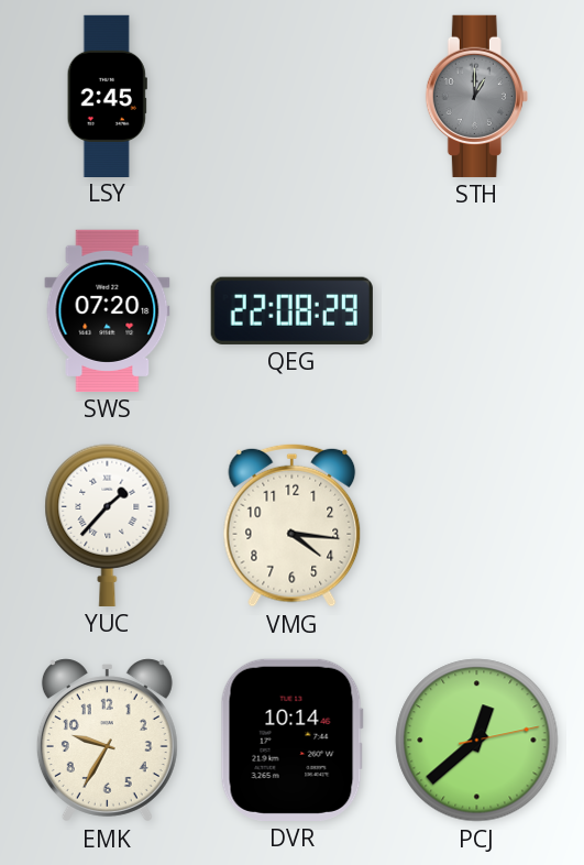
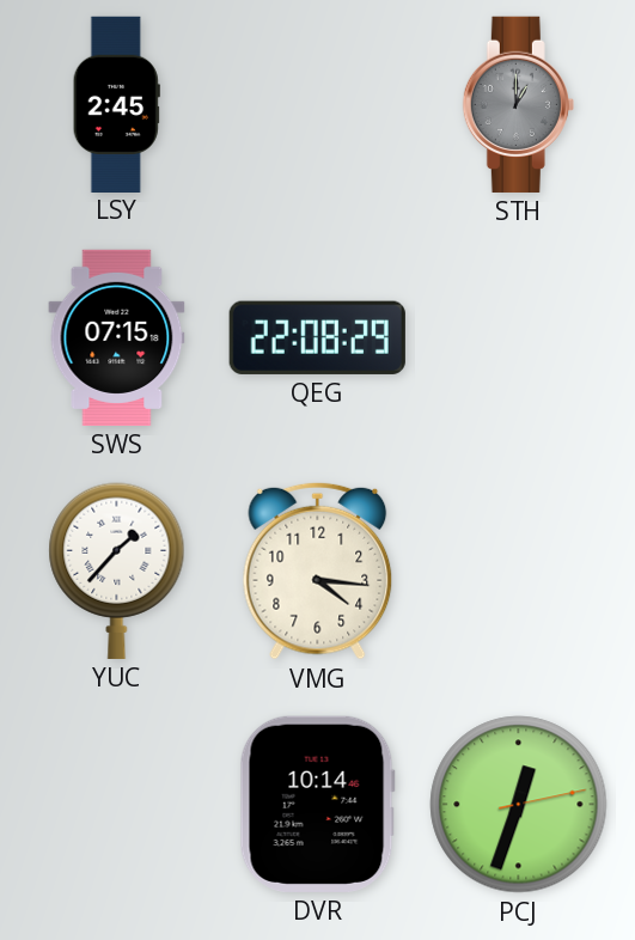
SWS: 07:20 -> 07:15 (117, 337)
EMK: 9:35 -> none (107, 741)
PCJ: 12:38 -> 12:33 (519, 805)
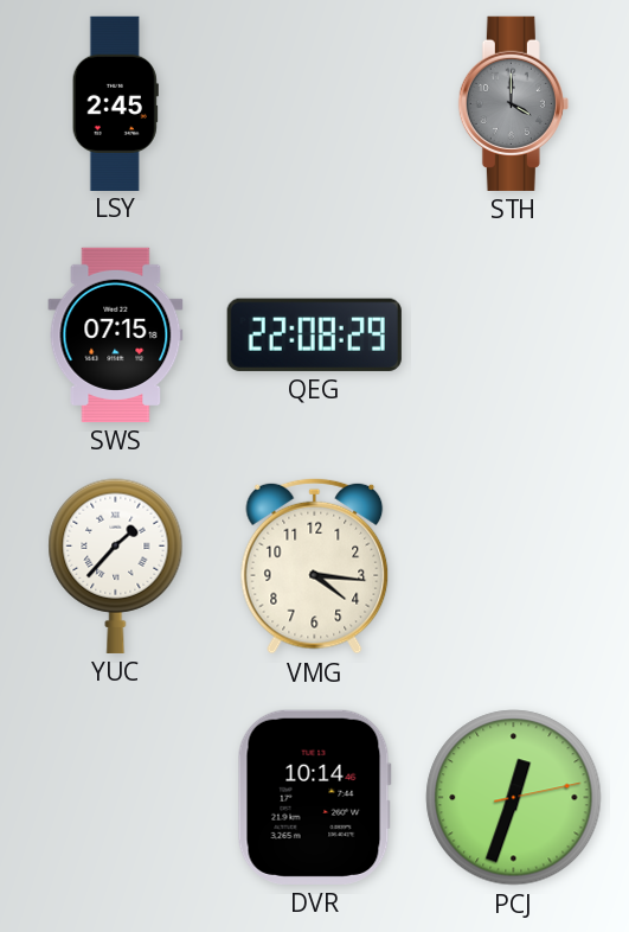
STH: 1:00 -> 4:00 (513, 103)
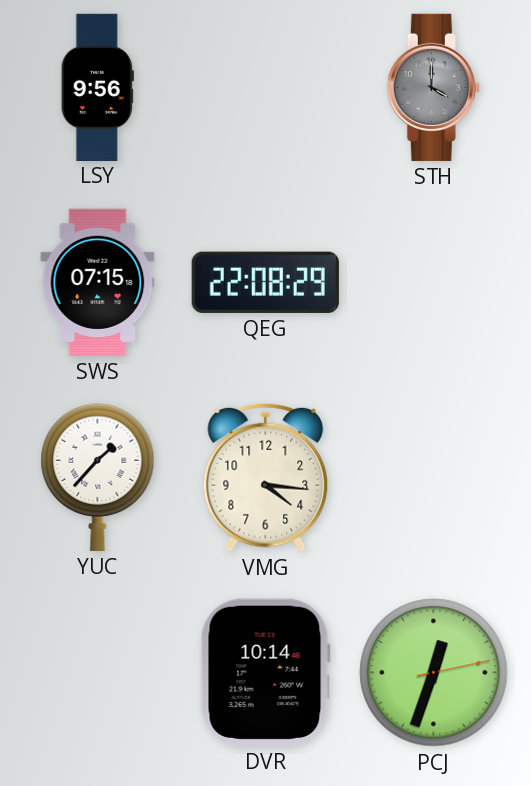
LSY: 2:45 -> 9:56 (97, 87)
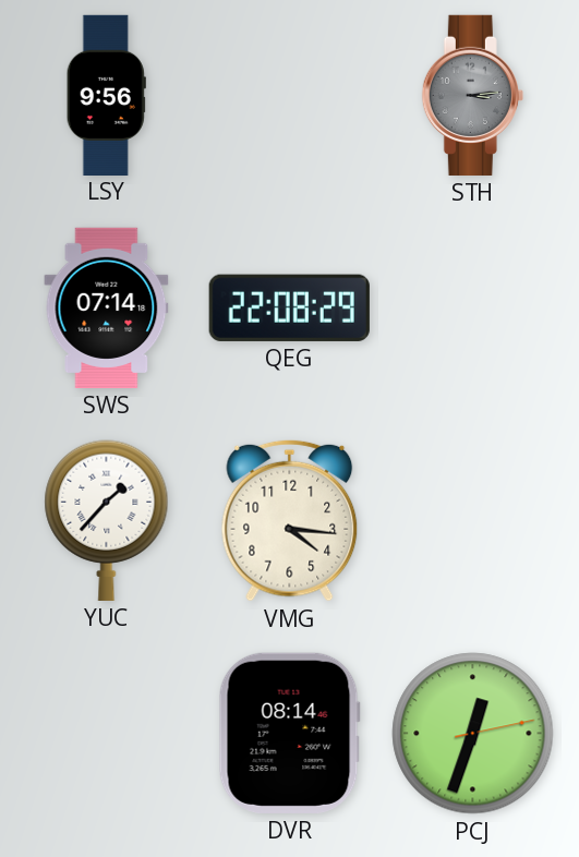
STH: 4:00 -> 3:14 (472, 95)
SWS: 07:15 -> 07:14 (107, 307)
DVR: 10:14 -> 08:14 (289, 733)
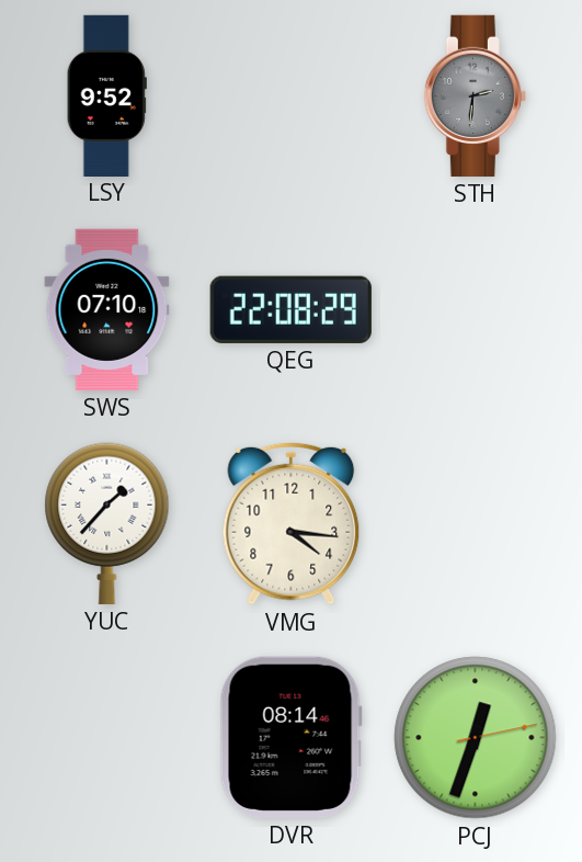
LSY: 9:56 -> 9:52 (106, 95)
STH: 3:14 -> 2:31 (475, 95)
SWS: 07:14 -> 07:10 (107, 309)
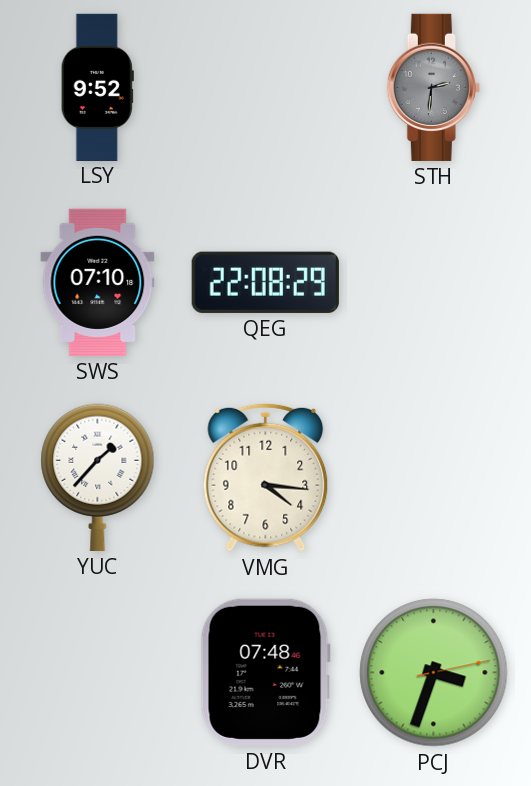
DVR: 08:14 -> 07:48 (265, 672)
PCJ: 12:33 -> 3:33 (434, 673)
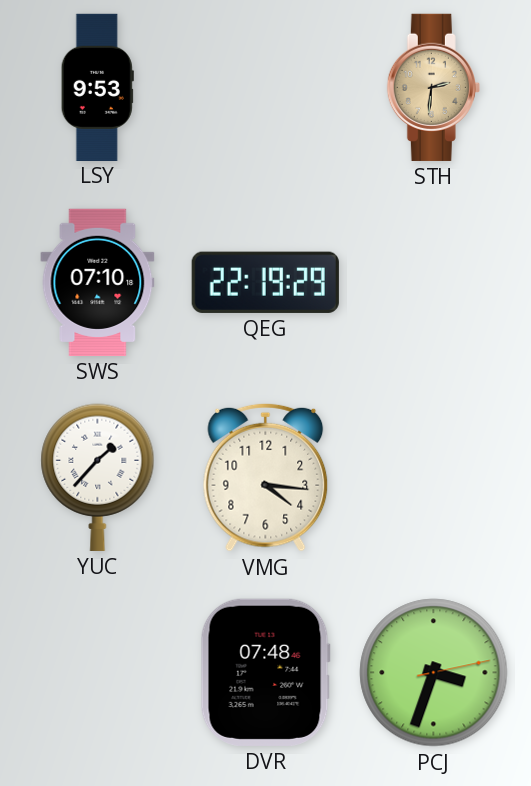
LSY: 9:52 -> 9:53 (97, 87)
STH dial: grey -> champagne (433, 87)
QEG: 22:08 -> 22:19 (265, 282)
